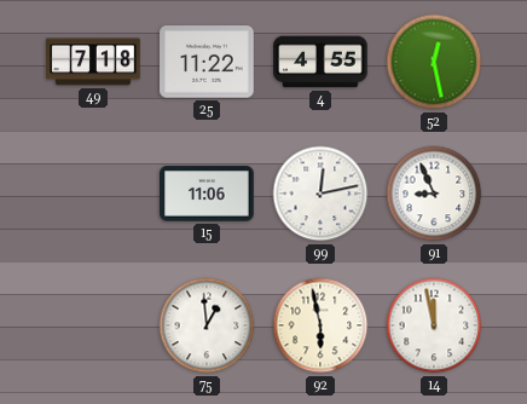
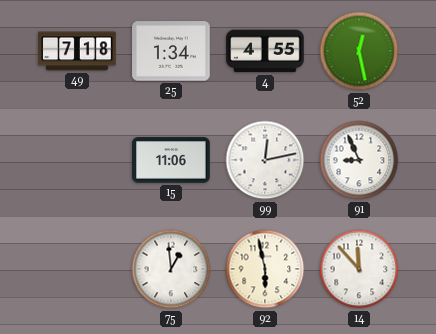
25: 11:22 -> 1:34 (171, 51)
14: 11:58 -> 11:53 (359, 269)
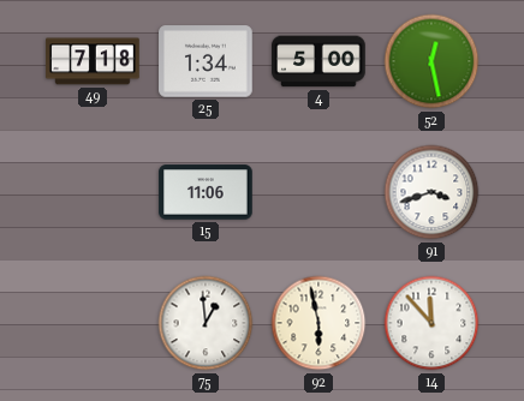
4: 4:55 -> 5:00 (318, 61)
99: 12:13 -> none (265, 160)
91: 8:56 -> 3:42 (431, 192)
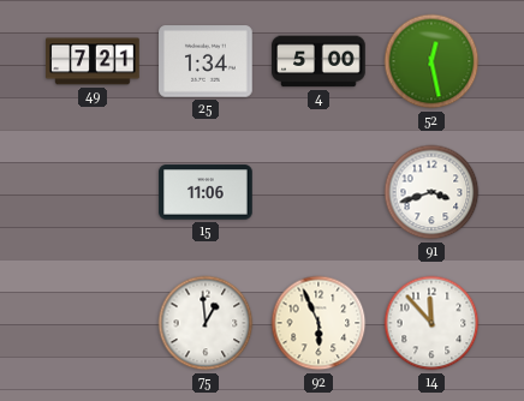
49: 7:18 -> 7:21 (93, 61)
92: 5:58 -> 5:56 (318, 323)
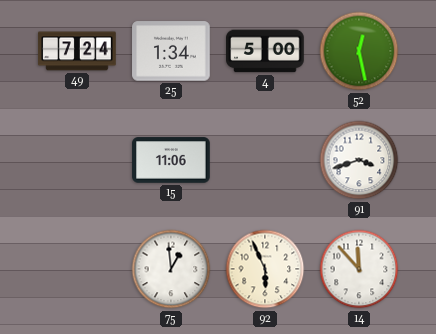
49: 7:21 -> 7:24 (77, 51)
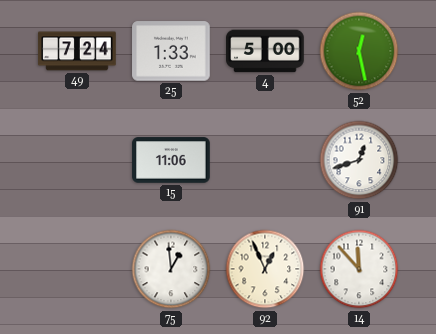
25: 1:34 -> 1:33 (171, 51)
91: 3:42 -> 12:42 (359, 160)
92: 5:56 -> 12:56 (265, 269)
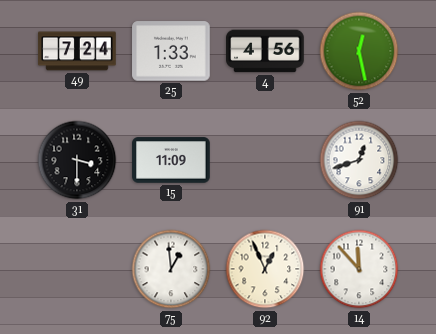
4: 5:00 -> 4:56 (265, 51)
31: none -> 3:30 (77, 160)
15: 11:06 -> 11:09 (171, 160)
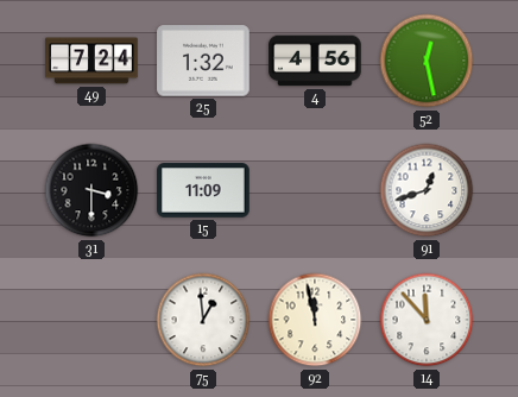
25: 1:33 -> 1:32 (203, 61)
92: 12:56 -> 11:58 (315, 320)
